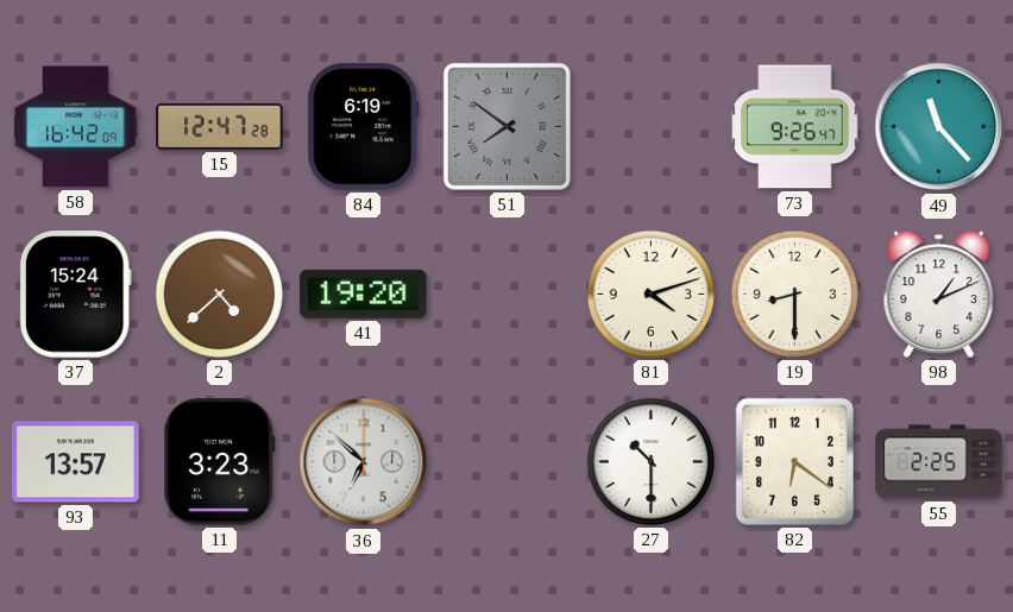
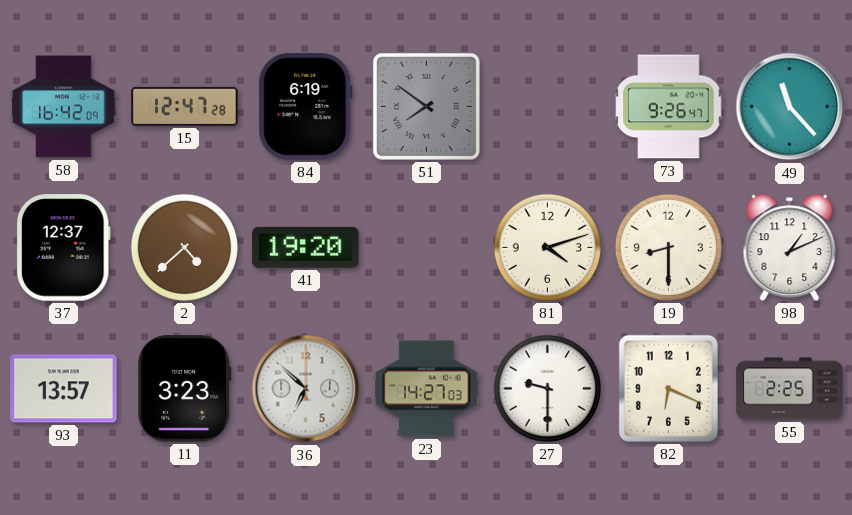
37: 15:24 -> 12:37 (63, 248)
23: none -> 14:27 (427, 389)
27: 10:30 -> 9:30 (547, 388)
82: 6:21 -> 6:19 (668, 388)
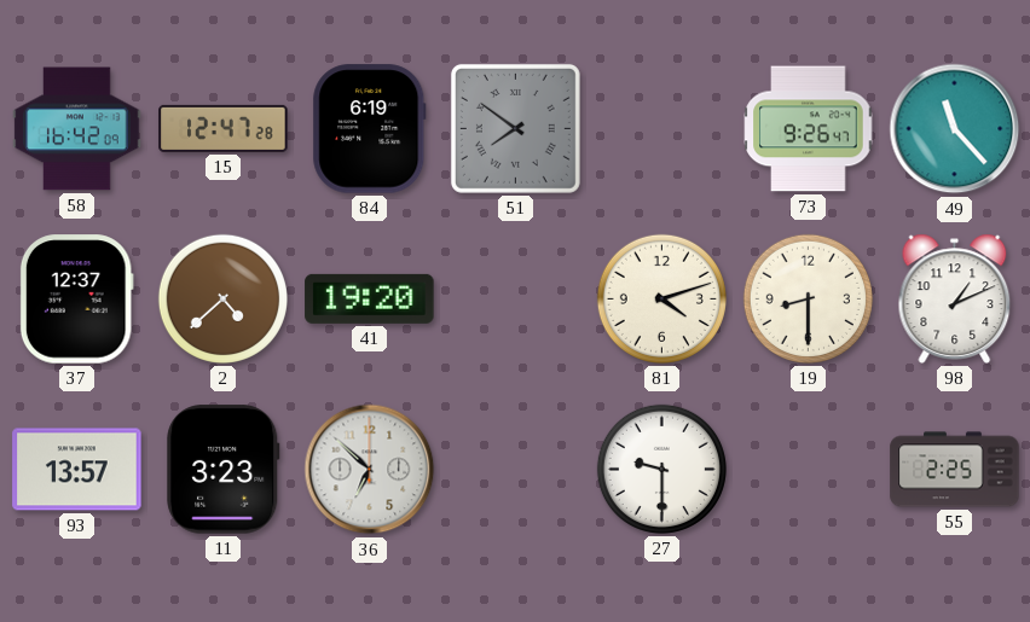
23: 14:27 -> none (427, 389)
82: 6:19 -> none (668, 388)
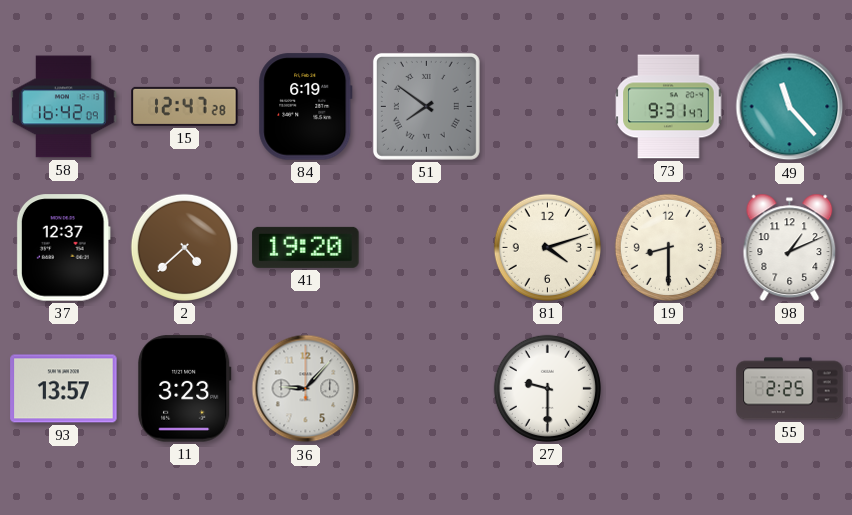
73: 9:26 -> 9:31 (669, 107)
36: 6:52 -> 9:07 (306, 389)
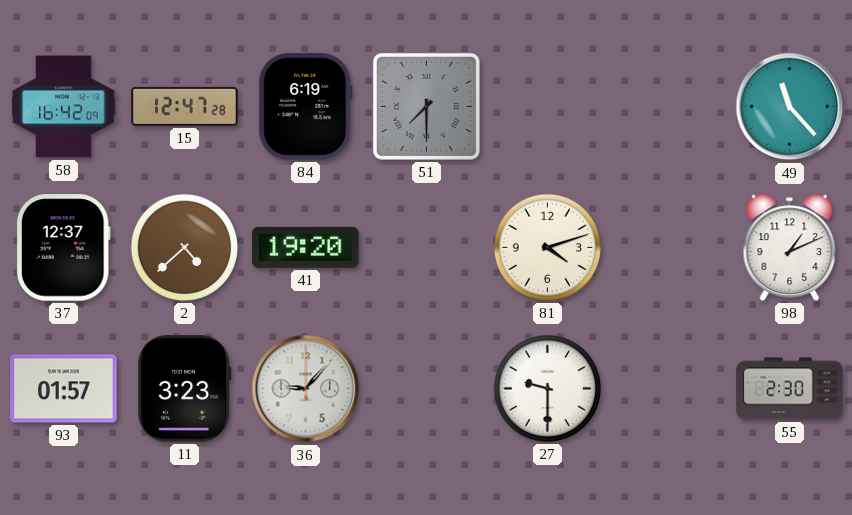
51: 7:51 -> 7:30 (426, 106)
73: 9:31 -> none (669, 107)
19: 8:30 -> none (668, 247)
93: 13:57 -> 01:57 (64, 389)
55: 2:25 -> 2:30 (790, 389)
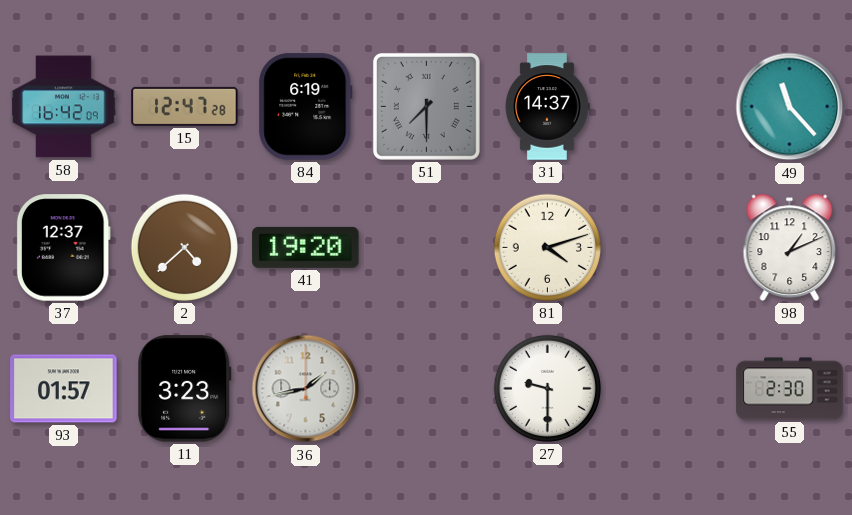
31: none -> 14:37 (547, 107)
36: 9:07 -> 1:43 (306, 389)
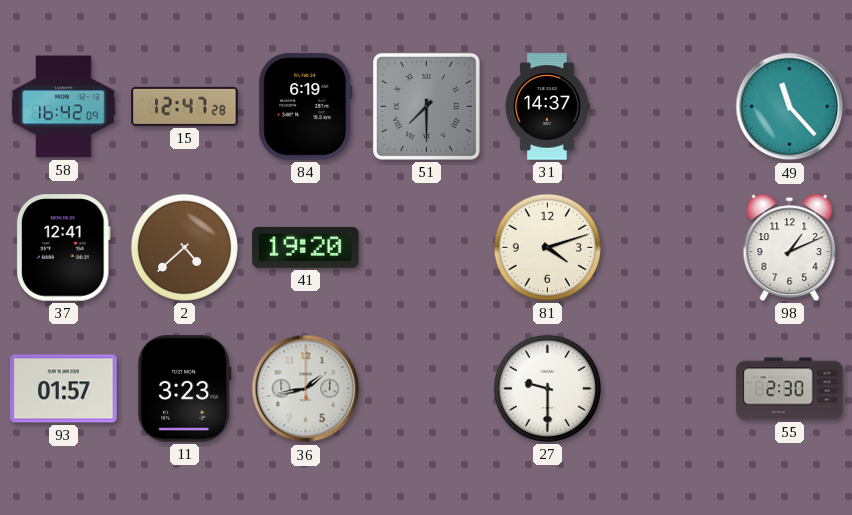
37: 12:37 -> 12:41 (63, 248)
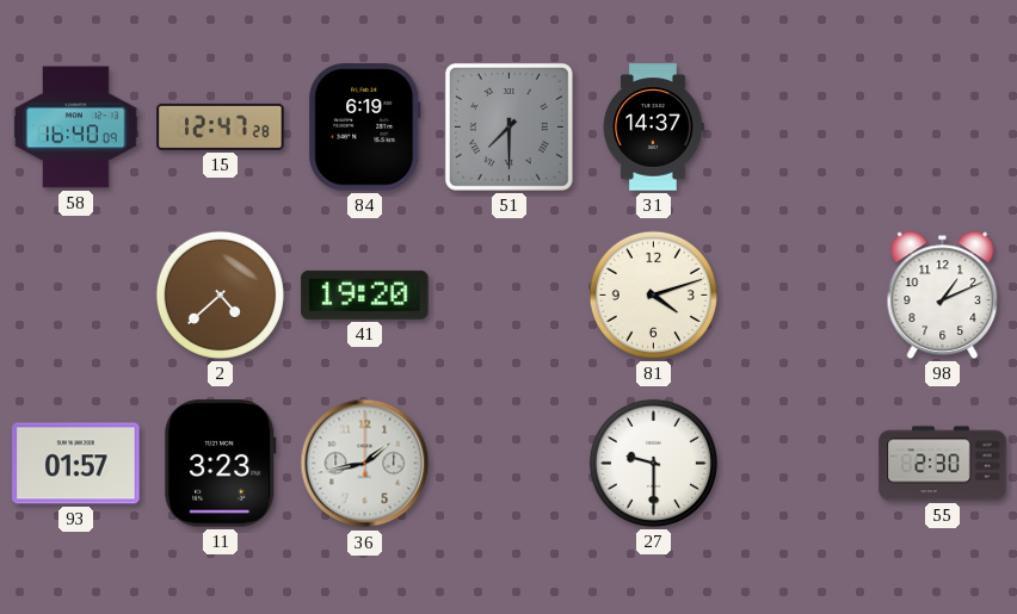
58: 16:42 -> 16:40 (76, 128)
49: 11:23 -> none (790, 107)
37: 12:41 -> none (63, 248)
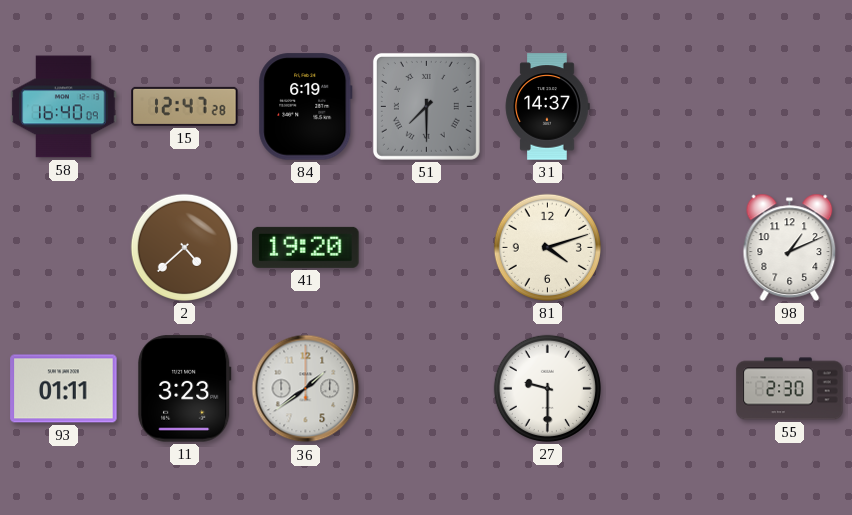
93: 01:57 -> 01:11 (64, 389)
36: 1:43 -> 1:39 (306, 389)
